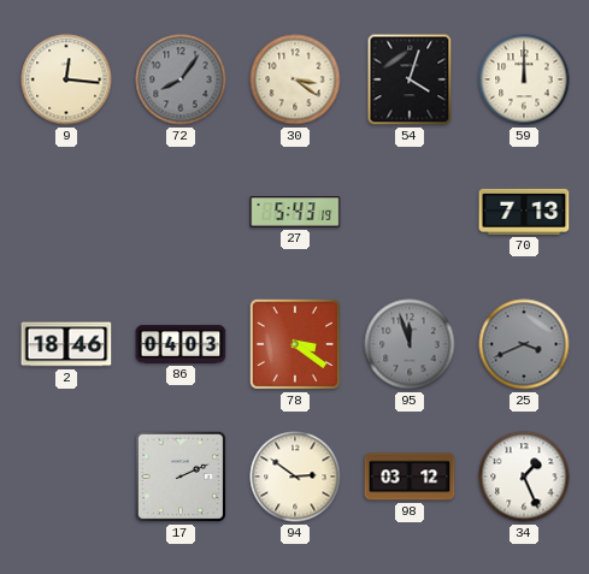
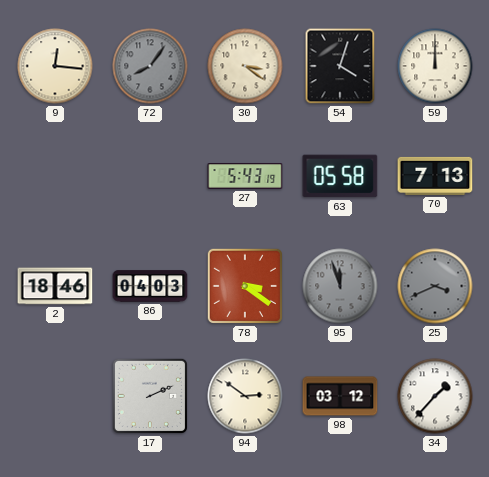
63: none -> 05:58 (340, 176)
34: 1:26 -> 1:37 (435, 396)
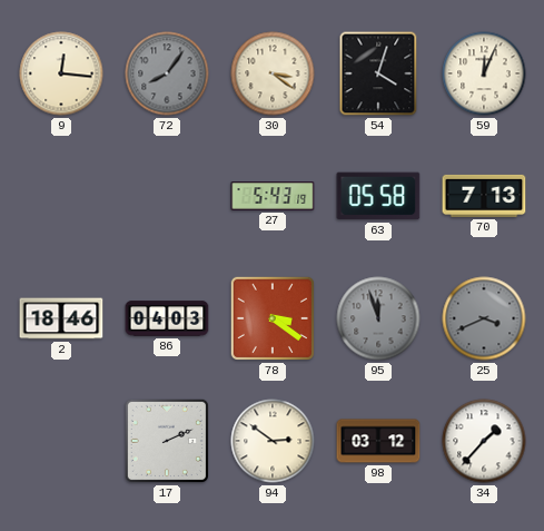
59: 12:00 -> 12:04 (484, 73)
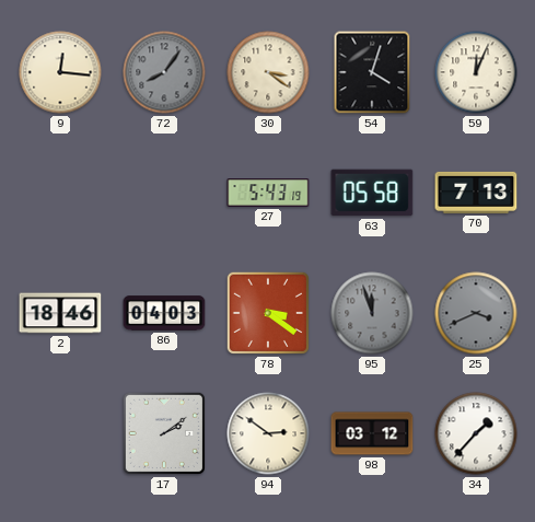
17: 2:11 -> 2:09 (164, 433)
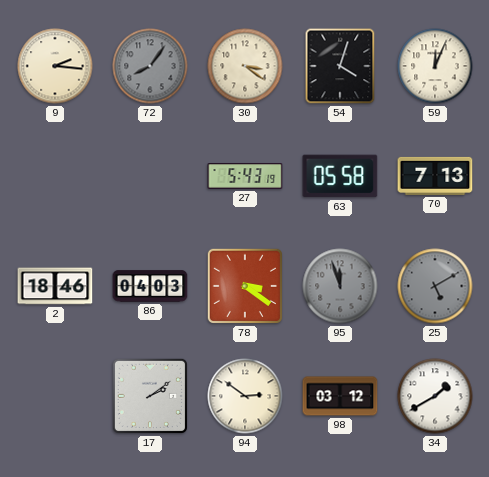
9: 12:16 -> 2:16 (55, 66)
25: 3:41 -> 5:10 (435, 286)
34: 1:37 -> 1:40 (435, 396)
